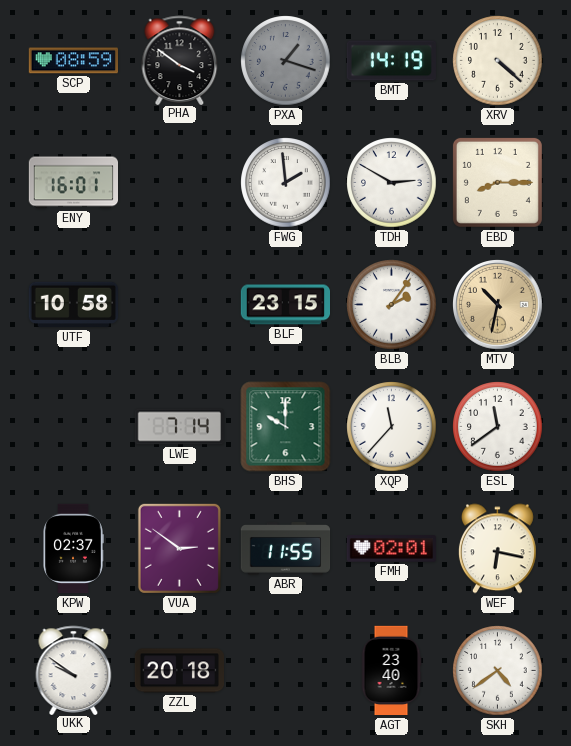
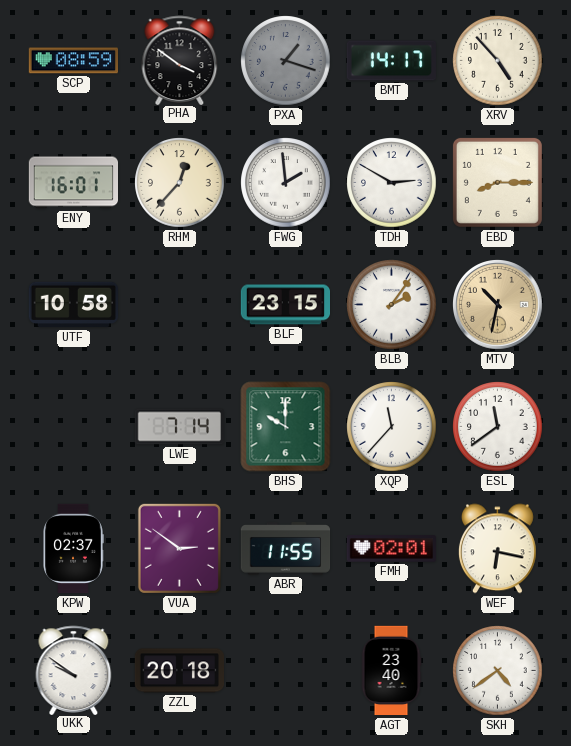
BMT: 14:19 -> 14:17 (391, 61)
XRV: 4:22 -> 4:53 (498, 61)
RHM: none -> 12:37 (180, 183)
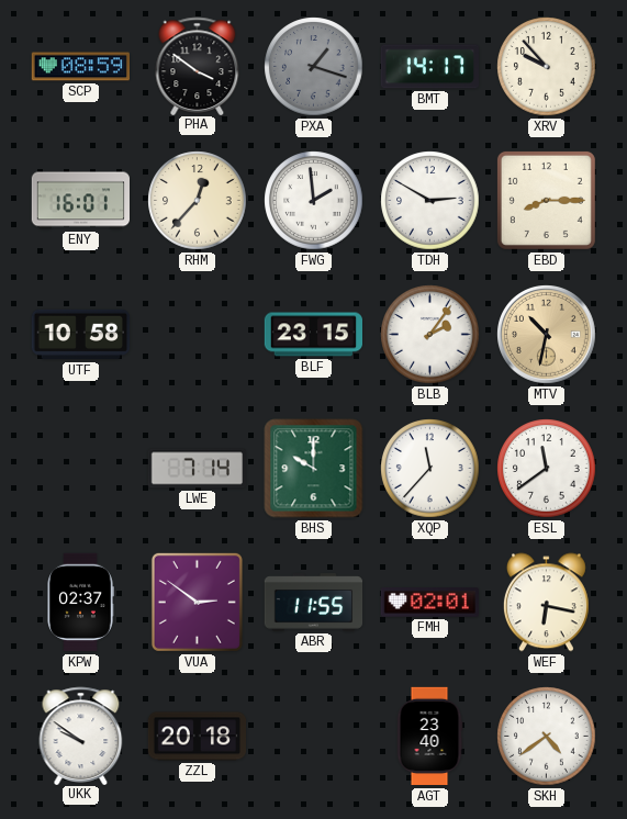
XRV: 4:53 -> 9:53 (547, 67)
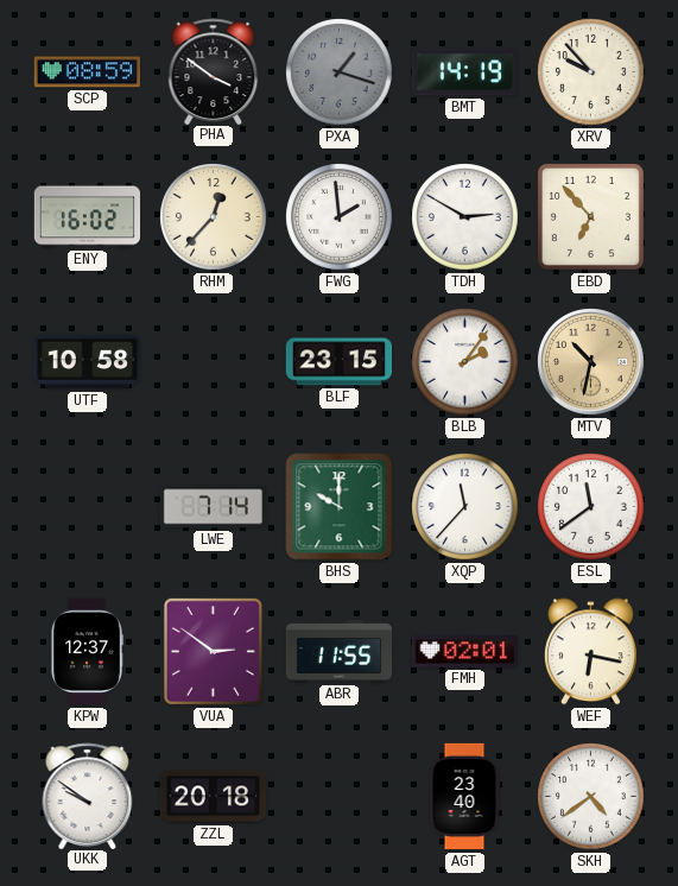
BMT: 14:17 -> 14:19 (464, 72)
ENY: 16:01 -> 16:02 (87, 217)
EBD: 8:15 -> 6:53 (590, 216)
KPW: 02:37 -> 12:37 (87, 652)
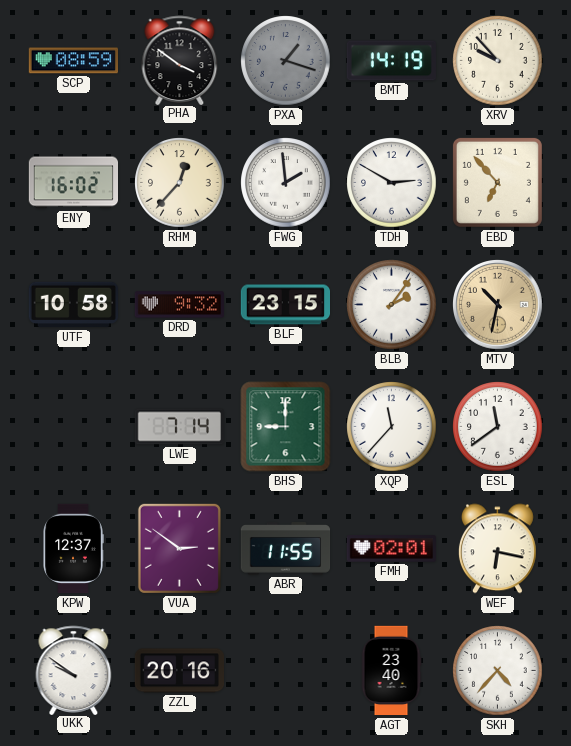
DRD: none -> 9:32 (180, 305)
BHS: 10:00 -> 9:00 (286, 427)
ZZL: 20:18 -> 20:16 (179, 671)
SKH: 4:39 -> 4:37 (498, 671)
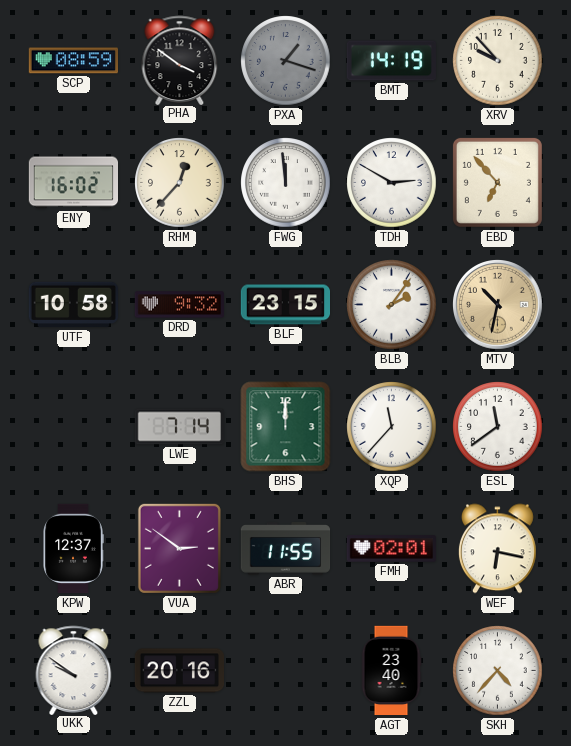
FWG: 1:59 -> 11:59 (286, 183)
BHS: 9:00 -> 12:00 (286, 427)
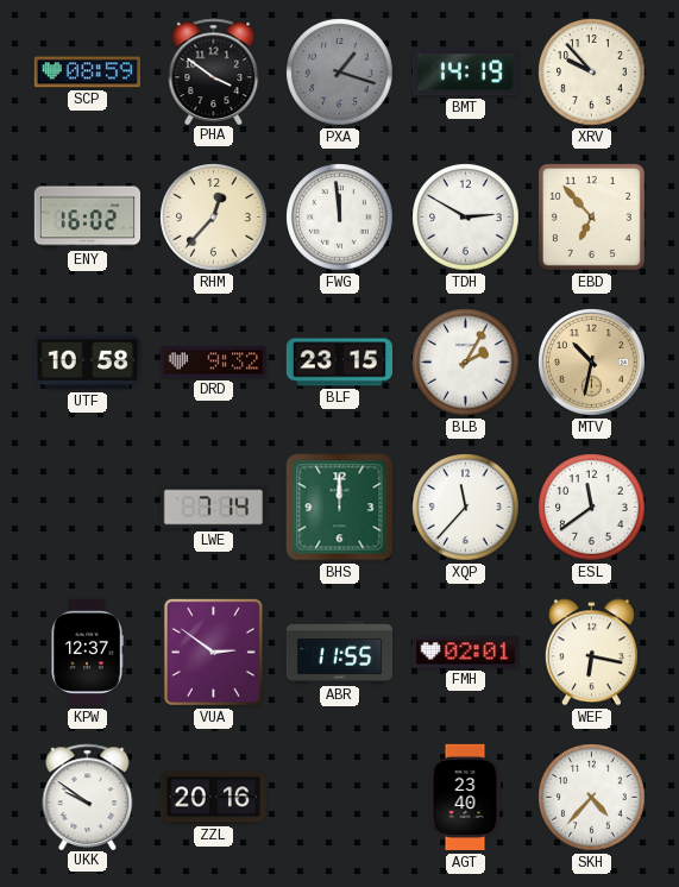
BLB: 2:06 -> 2:05 (466, 363)
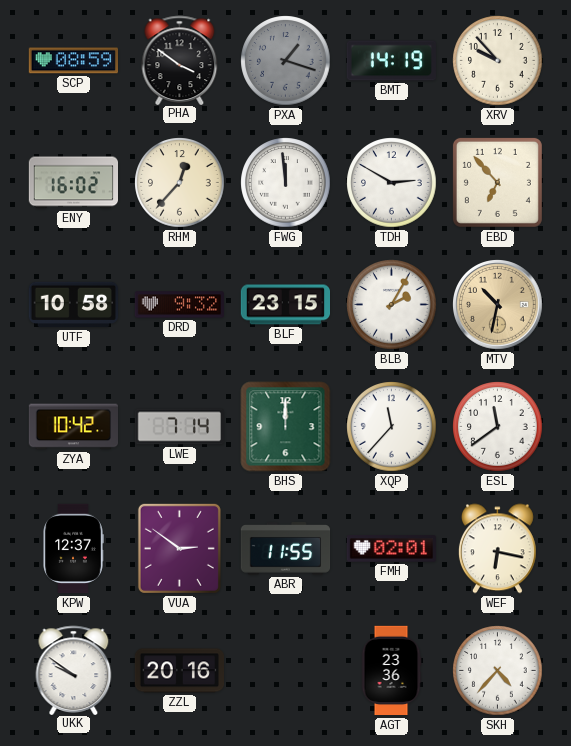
ZYA: none -> 10:42 (73, 427)
AGT: 23:40 -> 23:36 (391, 671)
